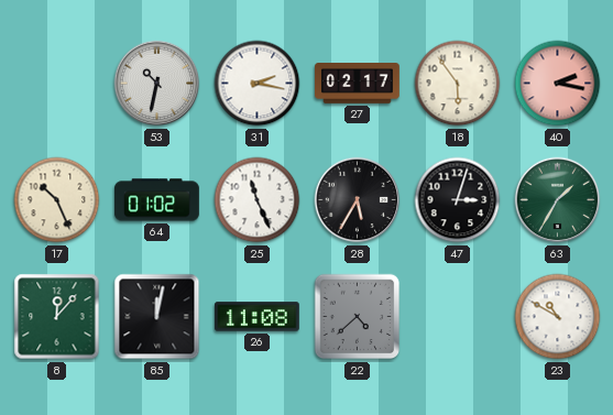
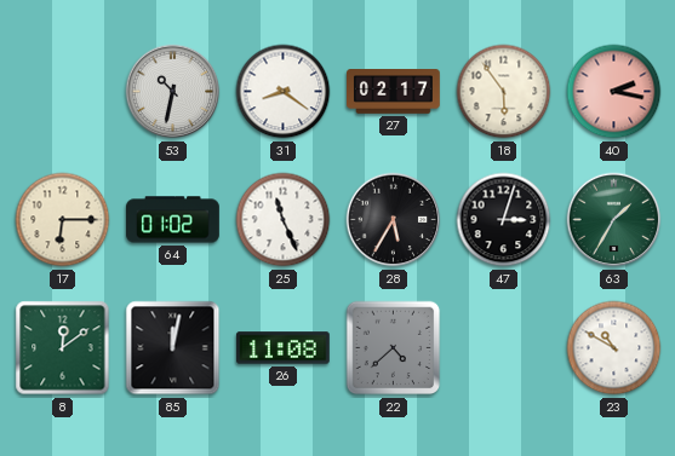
31: 2:17 -> 8:21 (284, 92)
17: 10:26 -> 6:15 (63, 220)
8: 12:07 -> 12:09 (63, 348)
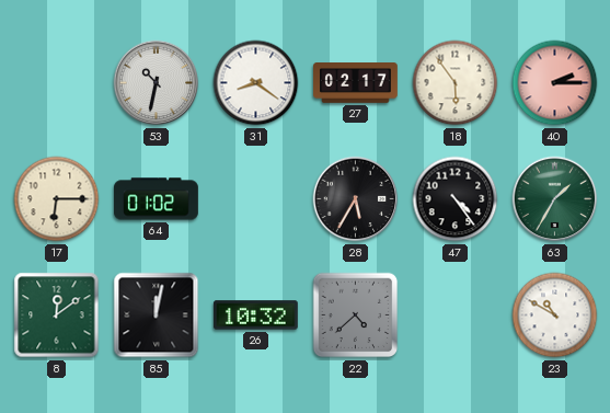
40: 2:17 -> 2:15 (555, 83)
25: 11:26 -> none (284, 220)
47: 3:03 -> 4:24 (456, 199)
26: 11:08 -> 10:32 (256, 316)
